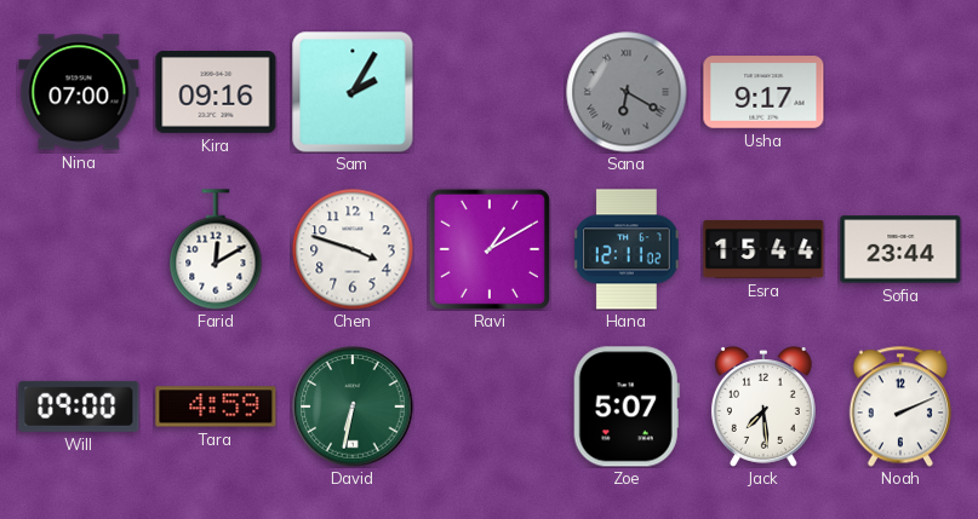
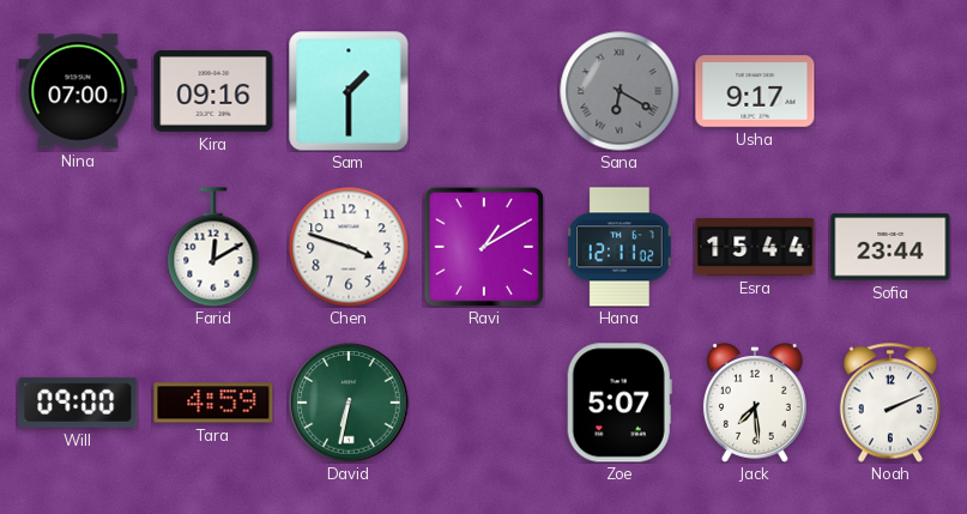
Sam: 2:05 -> 1:30 (349, 91)
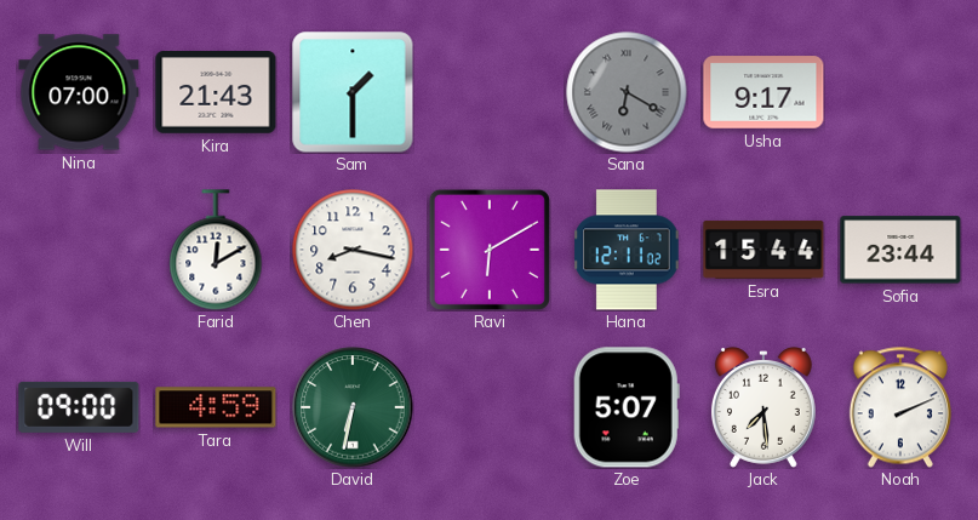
Kira: 09:16 -> 21:43 (216, 93)
Chen: 3:48 -> 8:17 (353, 250)
Ravi: 1:10 -> 6:10 (490, 250)
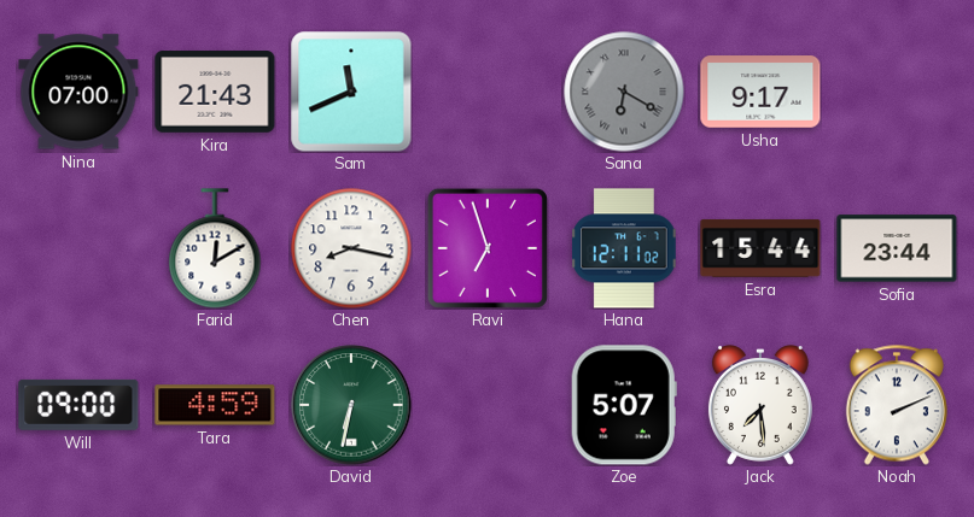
Sam: 1:30 -> 11:41 (351, 92)
Ravi: 6:10 -> 6:57 (488, 248)
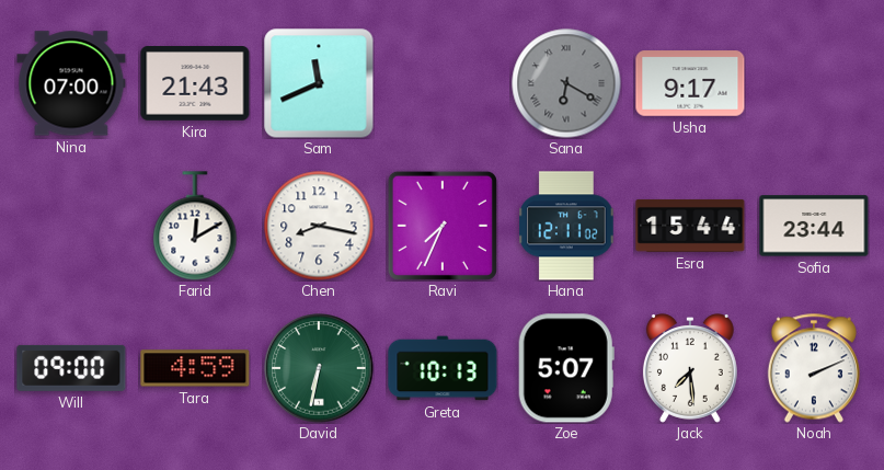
Ravi: 6:57 -> 7:34 (443, 226)
Greta: none -> 10:13 (443, 368)
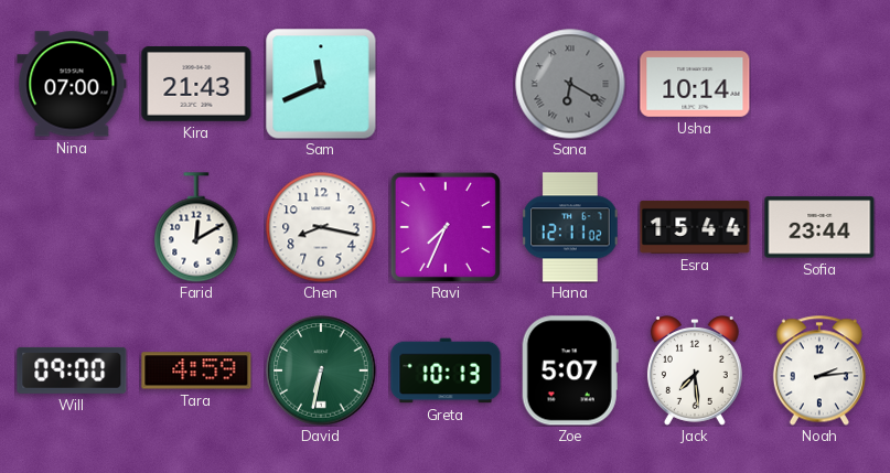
Usha: 9:17 -> 10:14 (695, 84)
Noah: 2:11 -> 2:14 (819, 370)
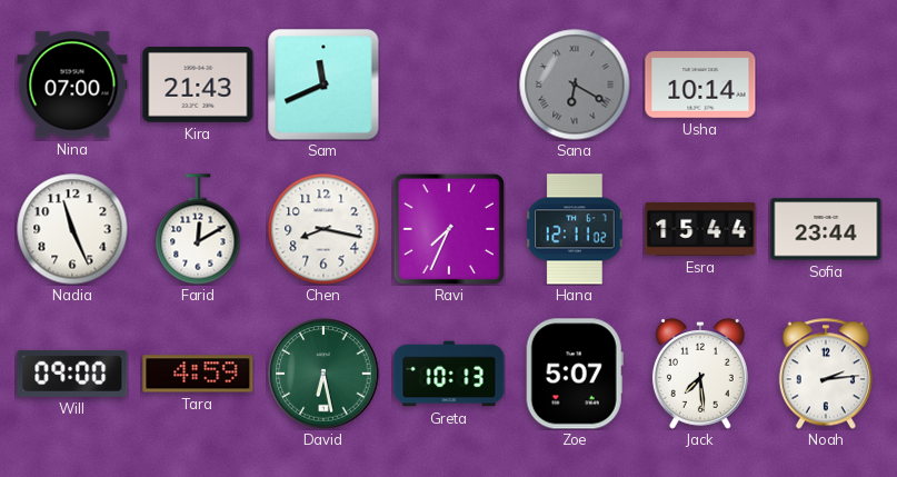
Nadia: none -> 11:26 (72, 229)
David: 6:32 -> 6:28 (323, 374)
